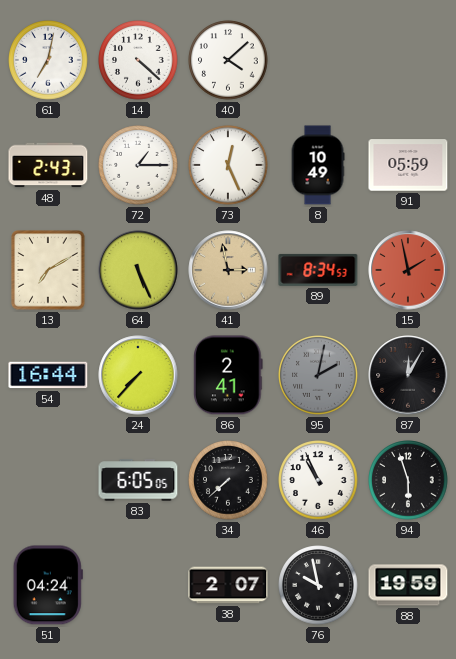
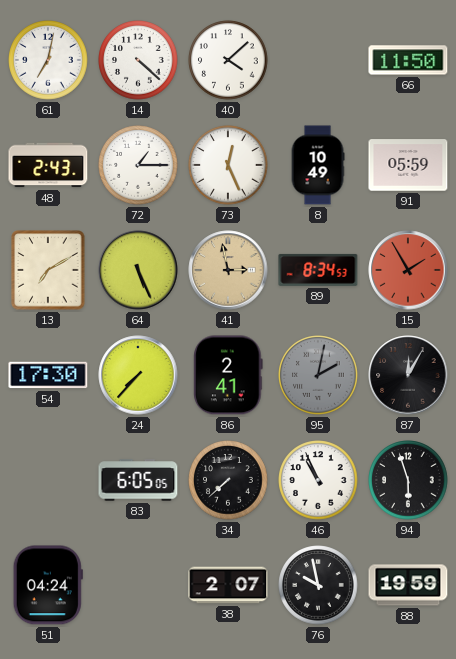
66: none -> 11:50 (408, 60)
15: 1:58 -> 1:55 (408, 270)
54: 16:44 -> 17:30 (48, 375)
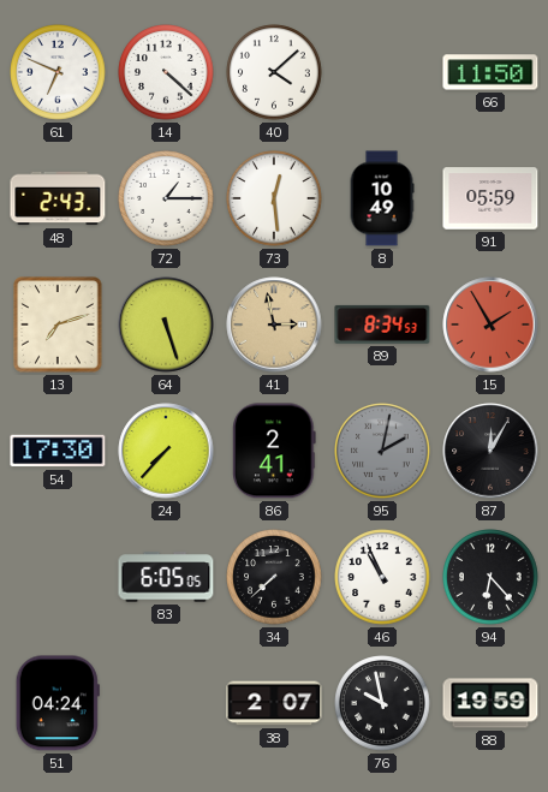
61: 7:02 -> 6:49 (58, 72)
73: 12:26 -> 12:29 (274, 198)
13: 7:10 -> 7:12 (58, 324)
64: 5:26 -> 5:27 (166, 324)
94: 5:57 -> 6:23 (490, 577)
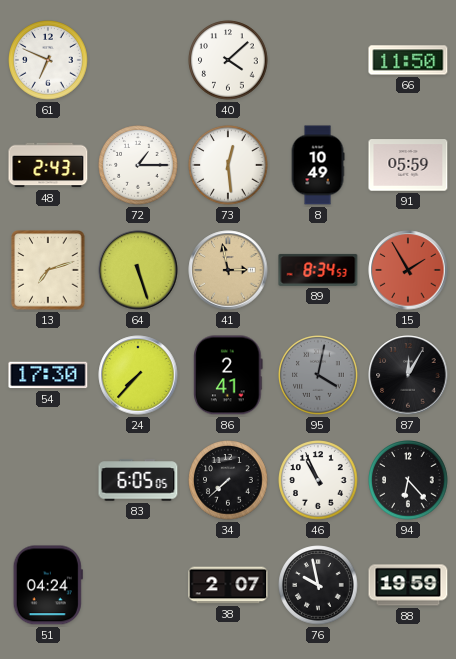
14: 4:22 -> none (166, 72)
95: 2:02 -> 4:02 (318, 375)
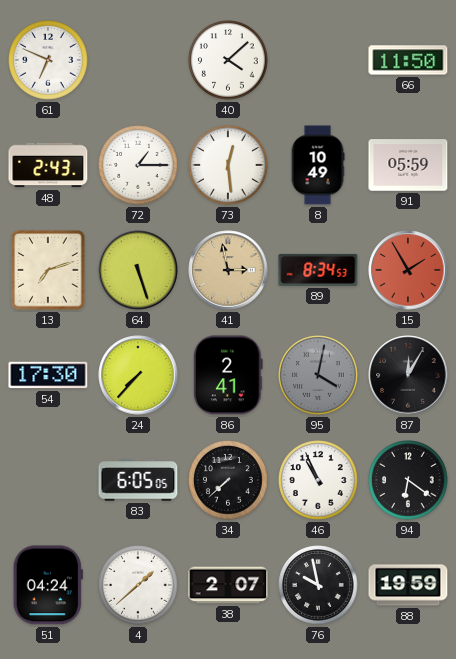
94: 6:23 -> 6:21 (408, 480)
4: none -> 1:38 (138, 585)
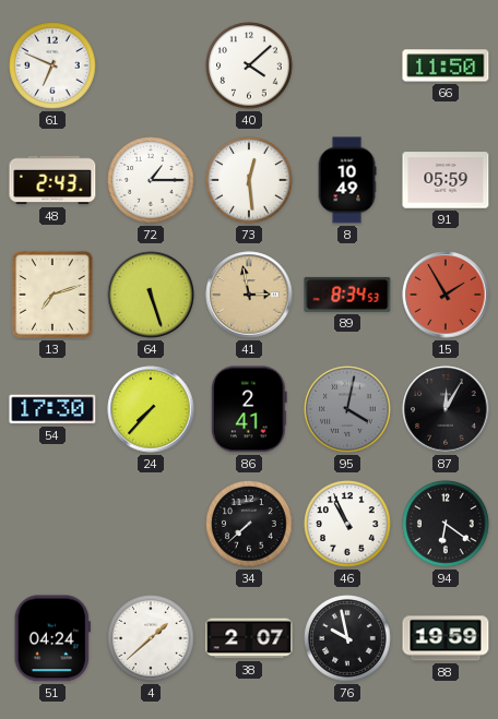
83: 6:05 -> none (138, 480)
